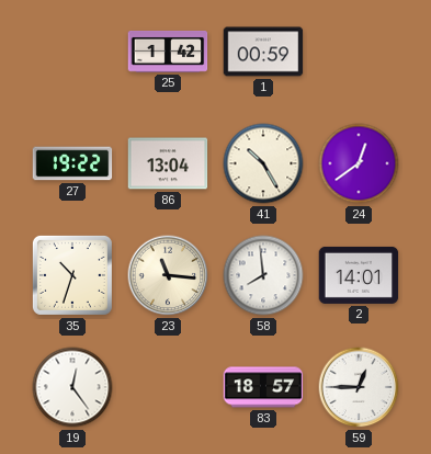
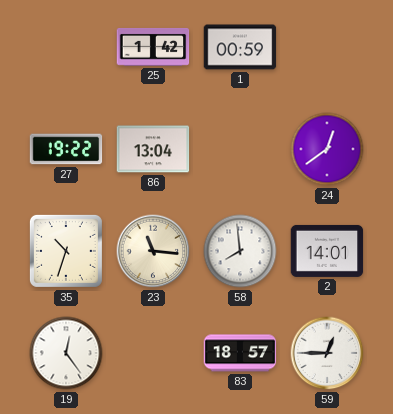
41: 10:25 -> none (263, 163)
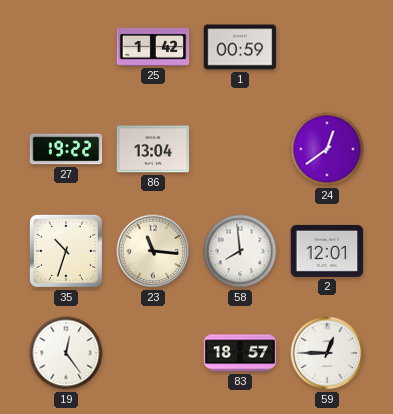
2: 14:01 -> 12:01 (327, 251)
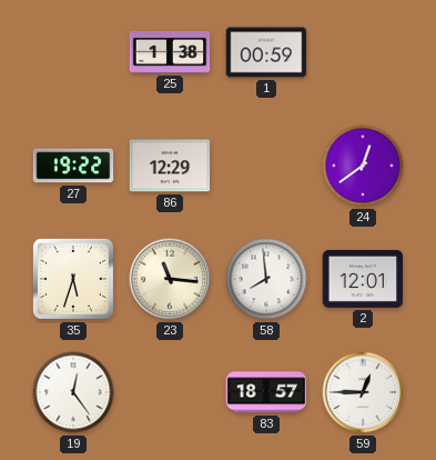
25: 1:42 -> 1:38 (170, 52)
86: 13:04 -> 12:29 (170, 166)
35: 10:33 -> 5:33 (73, 279)
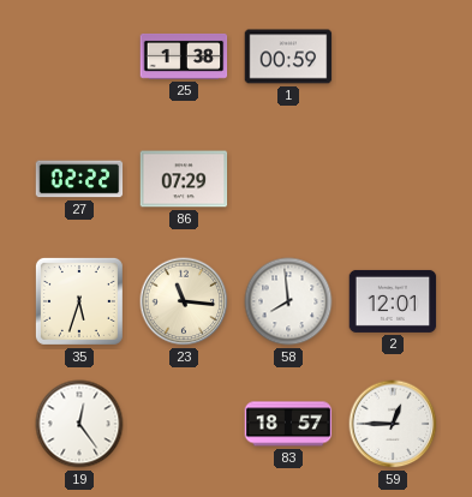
27: 19:22 -> 02:22 (79, 179)
86: 12:29 -> 07:29 (184, 179)
24: 12:39 -> none (363, 166)
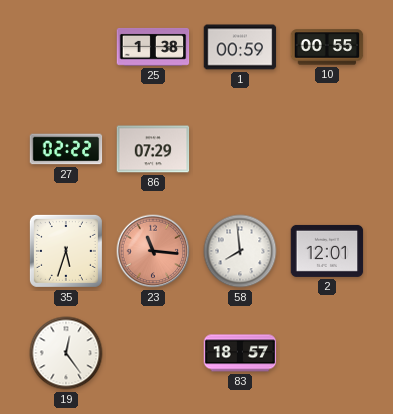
10: none -> 00:55 (327, 47)
23 dial: cream -> salmon (153, 251)
59: 12:45 -> none (393, 424)
